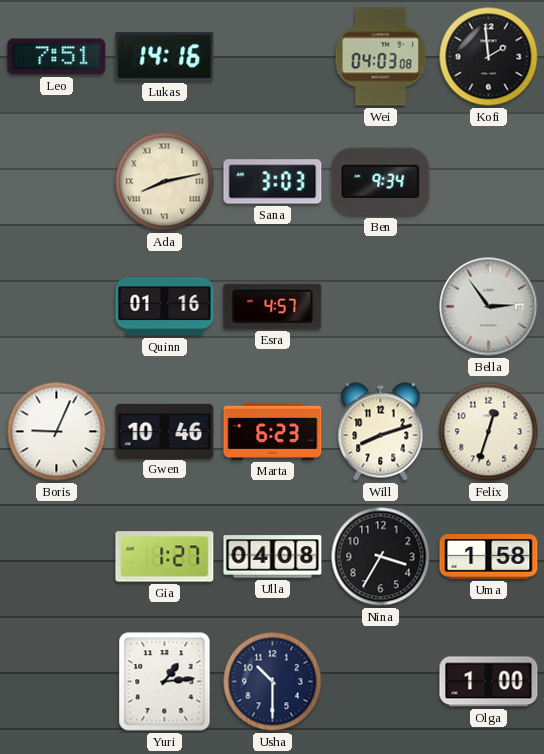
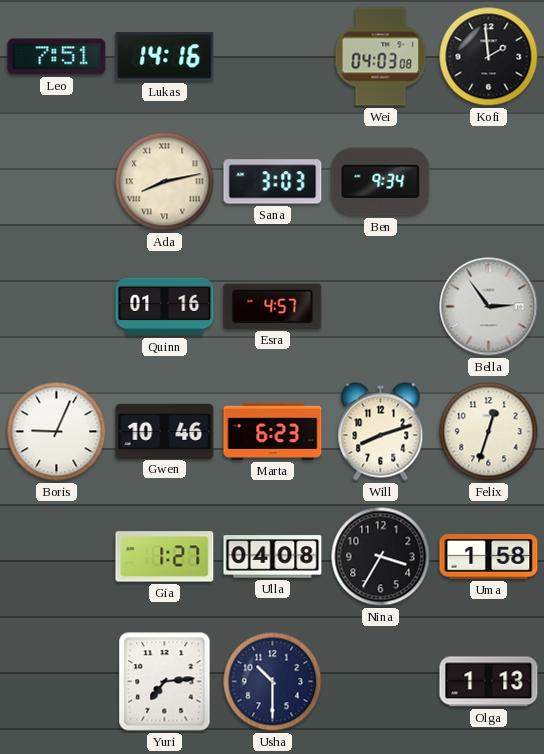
Yuri: 1:14 -> 7:14 (165, 682)
Olga: 1:00 -> 1:13 (489, 682)
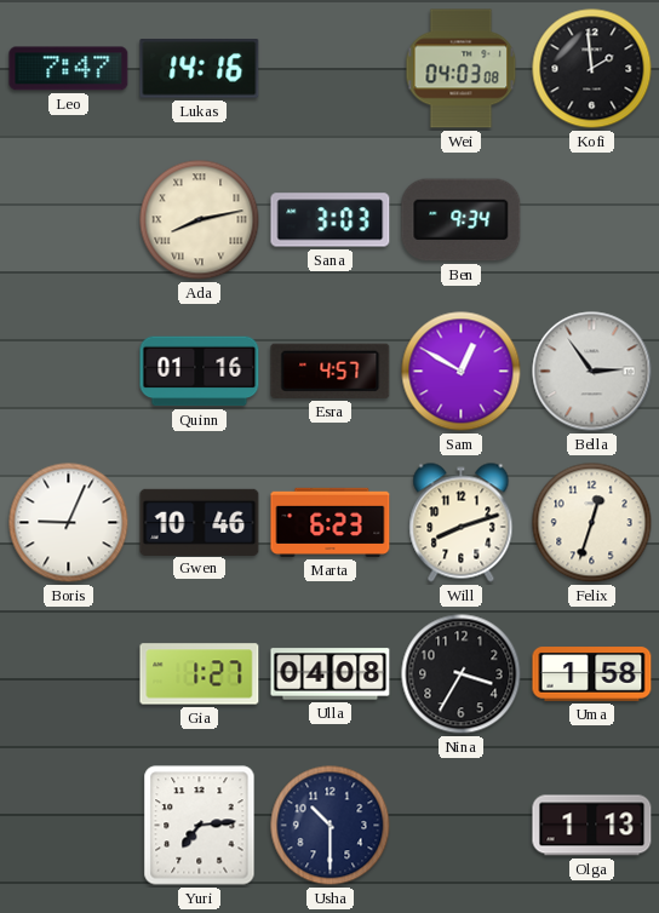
Leo: 7:51 -> 7:47 (69, 69)
Sam: none -> 12:50 (462, 372)
